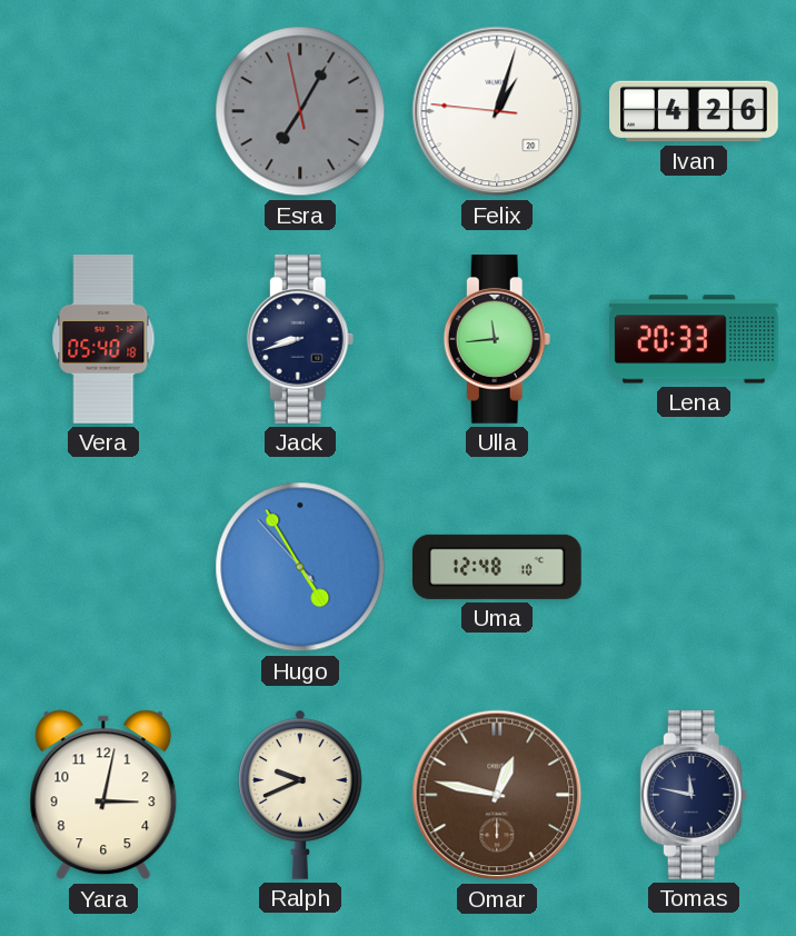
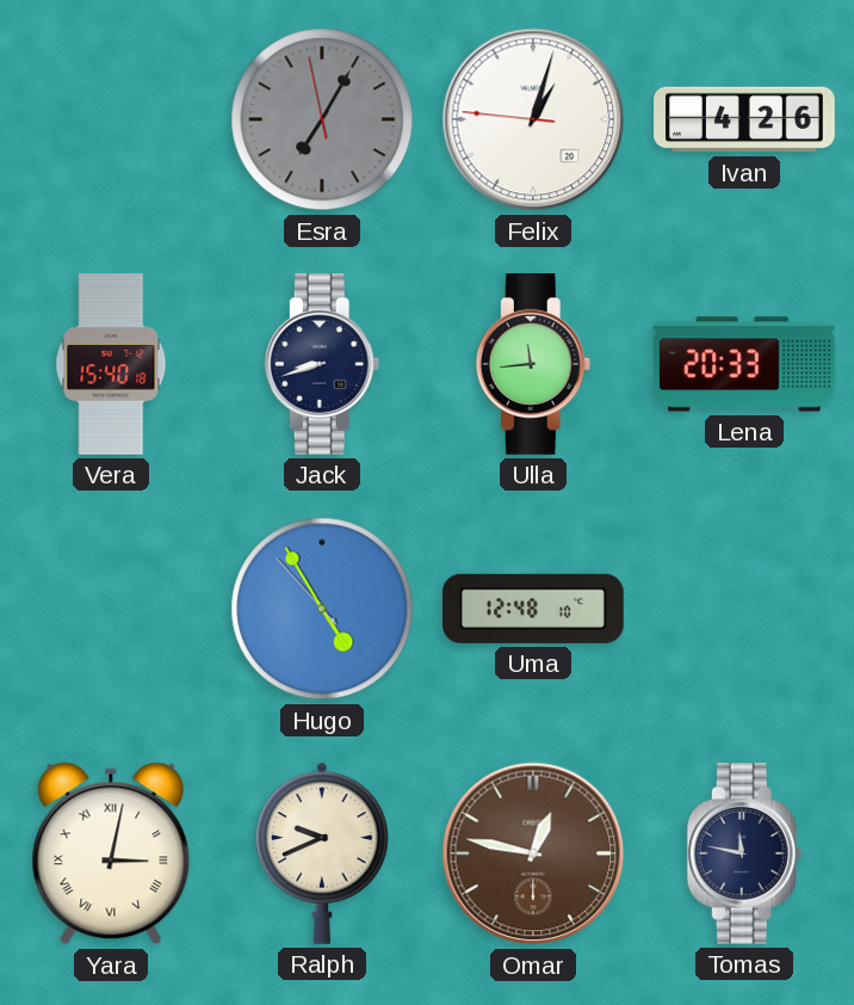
Vera: 05:40 -> 15:40 (111, 364)
Yara numerals: Arabic -> Roman (111, 853)
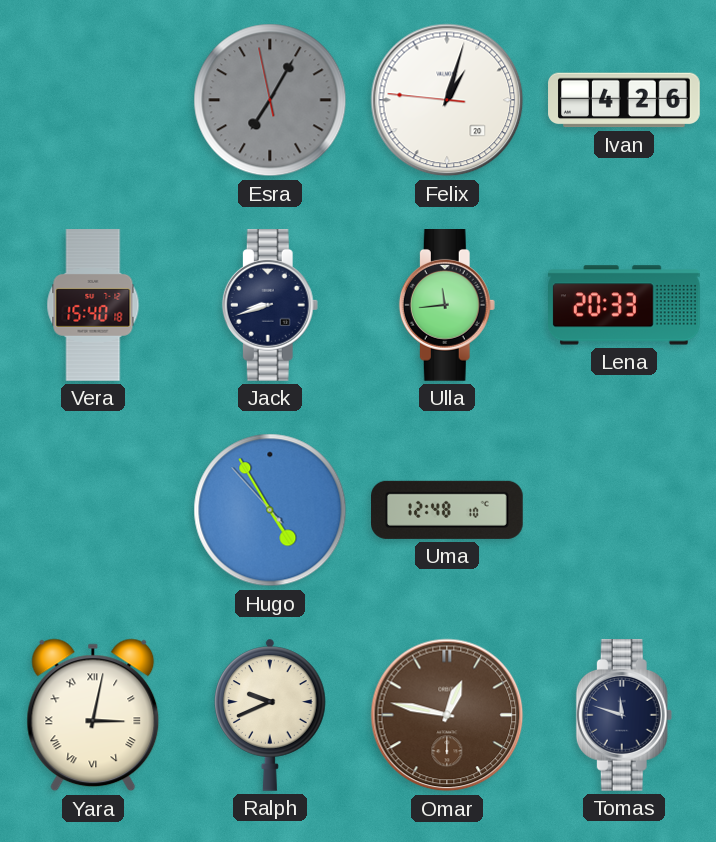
Tomas: 11:47 -> 11:48 (624, 716)
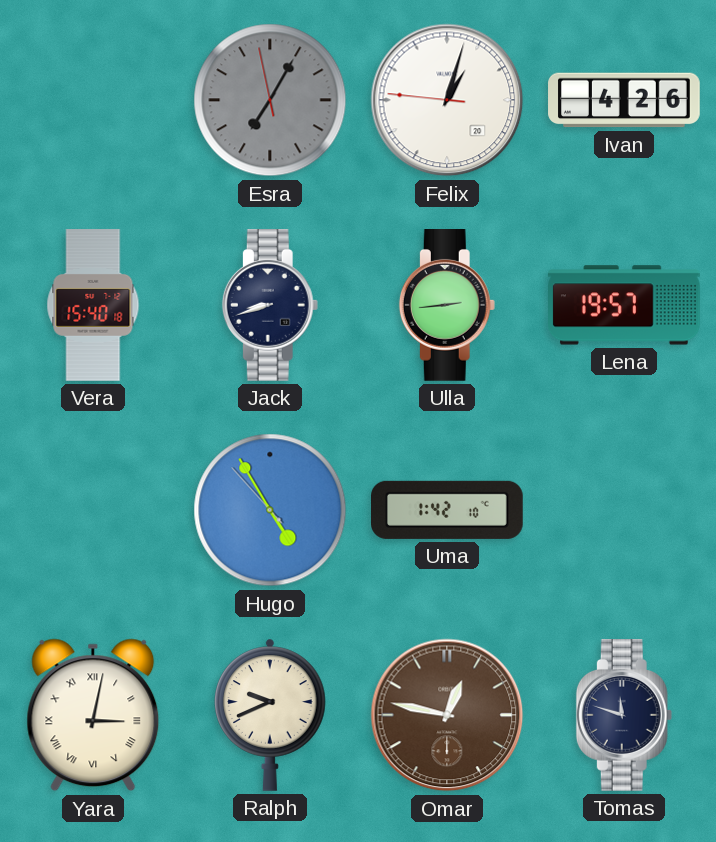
Ulla: 11:44 -> 2:44 (447, 306)
Lena: 20:33 -> 19:57 (625, 305)
Uma: 12:48 -> 1:42 (448, 510)
